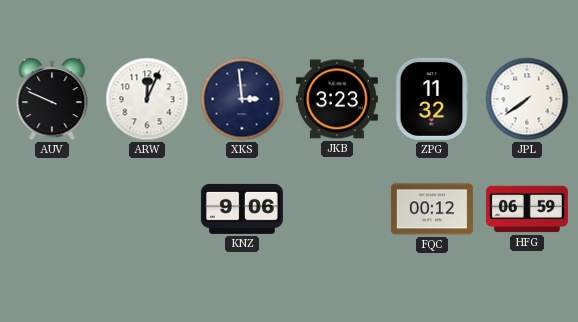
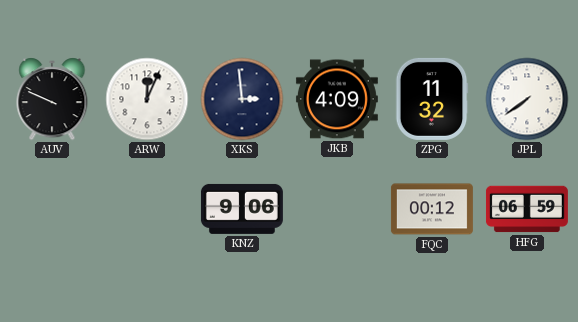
JKB: 3:23 -> 4:09 (337, 99)
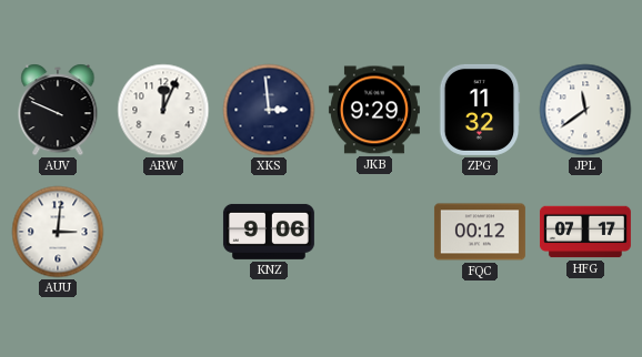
JKB: 4:09 -> 9:29 (374, 110)
JPL: 7:39 -> 11:39 (585, 110)
AUU: none -> 3:01 (58, 232)
HFG: 06:59 -> 07:17 (585, 232)
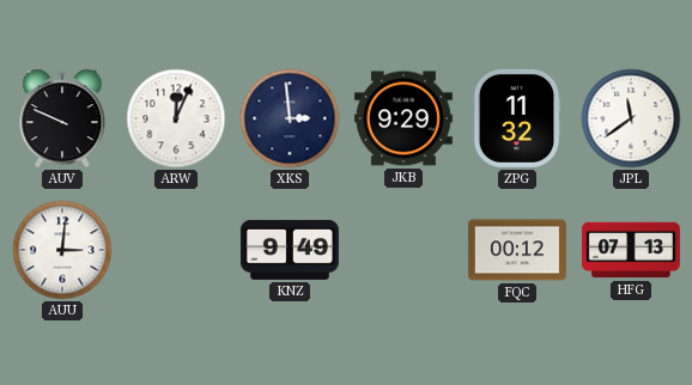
KNZ: 9:06 -> 9:49 (290, 250)
HFG: 07:17 -> 07:13 (631, 250)
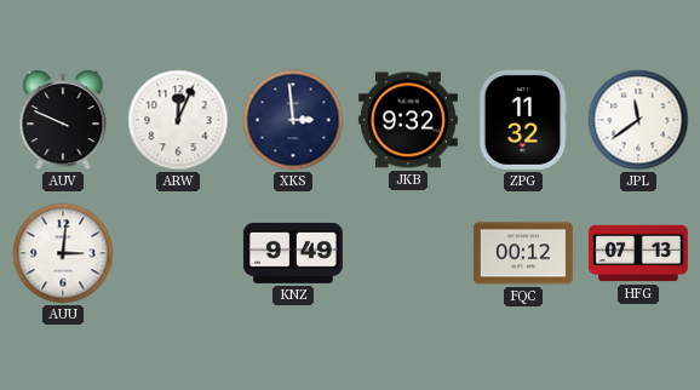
JKB: 9:29 -> 9:32 (408, 120)
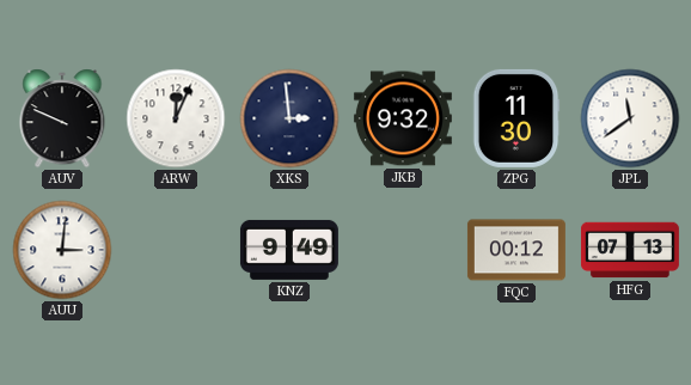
ZPG: 11:32 -> 11:30 (516, 118)
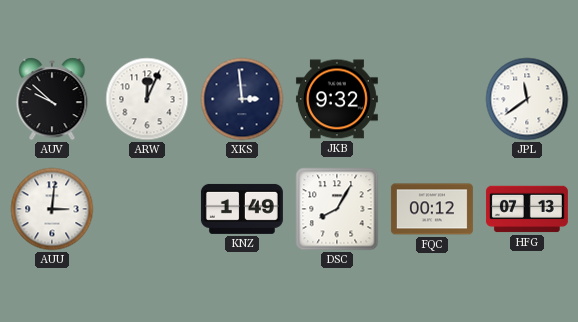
AUV: 9:49 -> 9:52 (52, 99)
ZPG: 11:30 -> none (516, 118)
KNZ: 9:49 -> 1:49 (242, 209)
DSC: none -> 8:05 (337, 209)
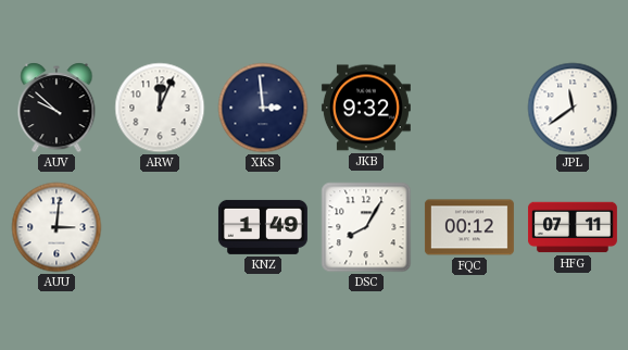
HFG: 07:13 -> 07:11 (573, 227)
